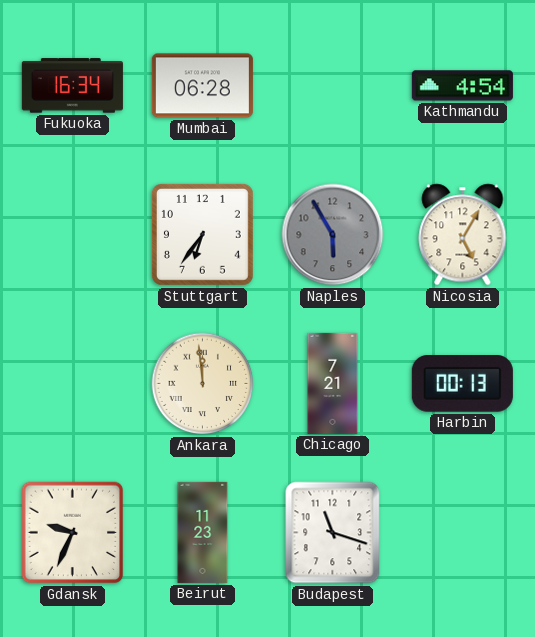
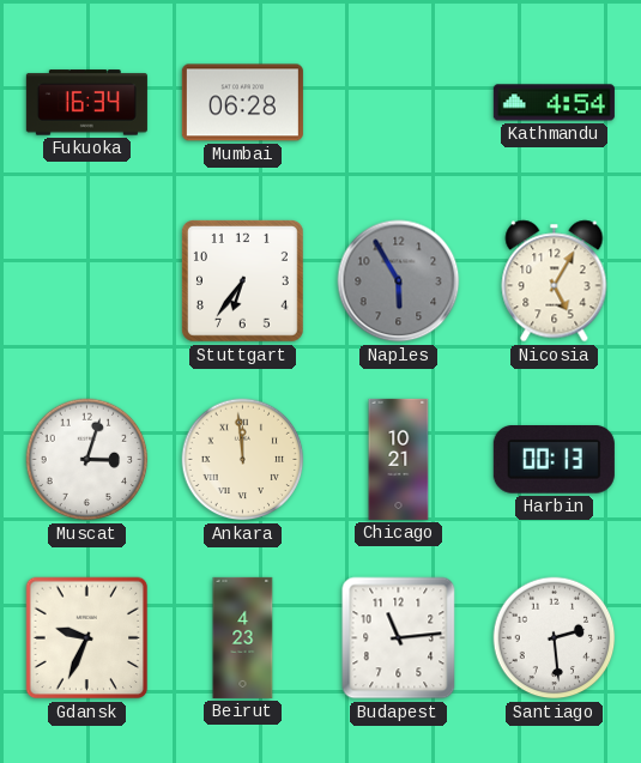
Muscat: none -> 3:03 (87, 460)
Chicago: 7:21 -> 10:21 (399, 459)
Beirut: 11:23 -> 4:23 (243, 637)
Budapest: 11:18 -> 11:14 (399, 638)
Santiago: none -> 2:29 (555, 638)
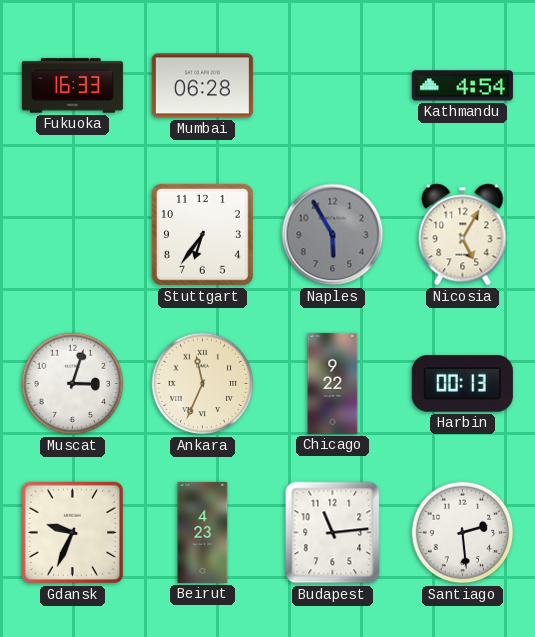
Fukuoka: 16:34 -> 16:33 (72, 86)
Ankara: 11:59 -> 11:34 (203, 384)
Chicago: 10:21 -> 9:22 (333, 383)
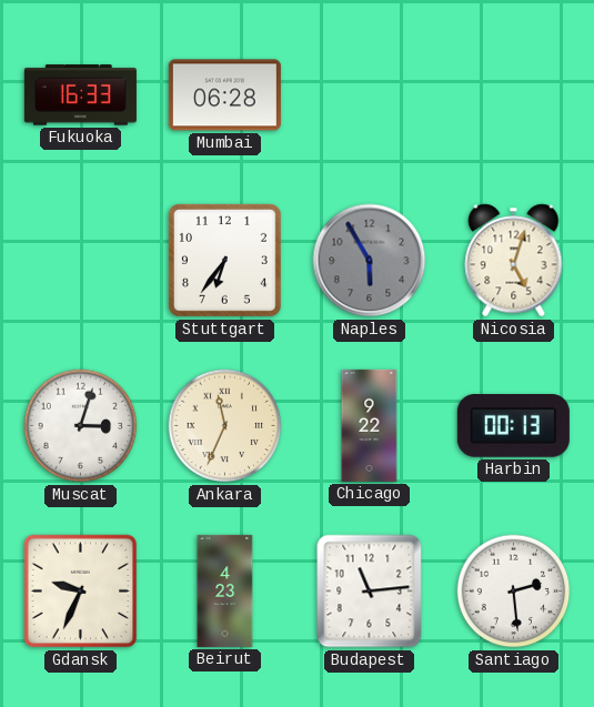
Kathmandu: 4:54 -> none (462, 86)
Nicosia: 5:05 -> 5:03 (514, 261)
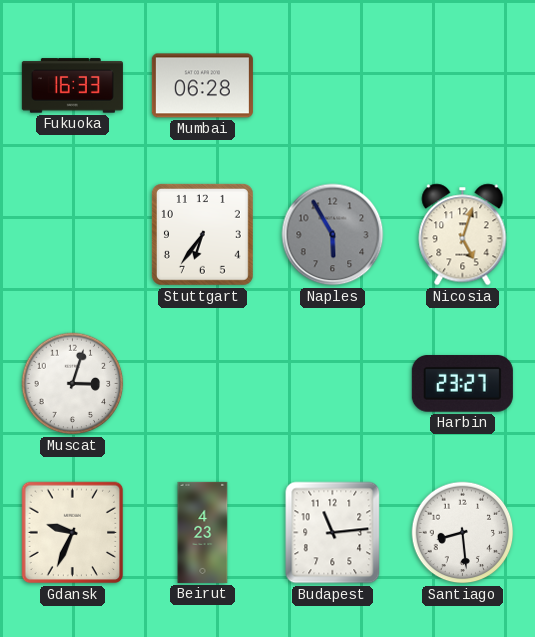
Ankara: 11:34 -> none (225, 426)
Chicago: 9:22 -> none (370, 425)
Harbin: 00:13 -> 23:27 (462, 384)
Santiago: 2:29 -> 8:29 (463, 533)
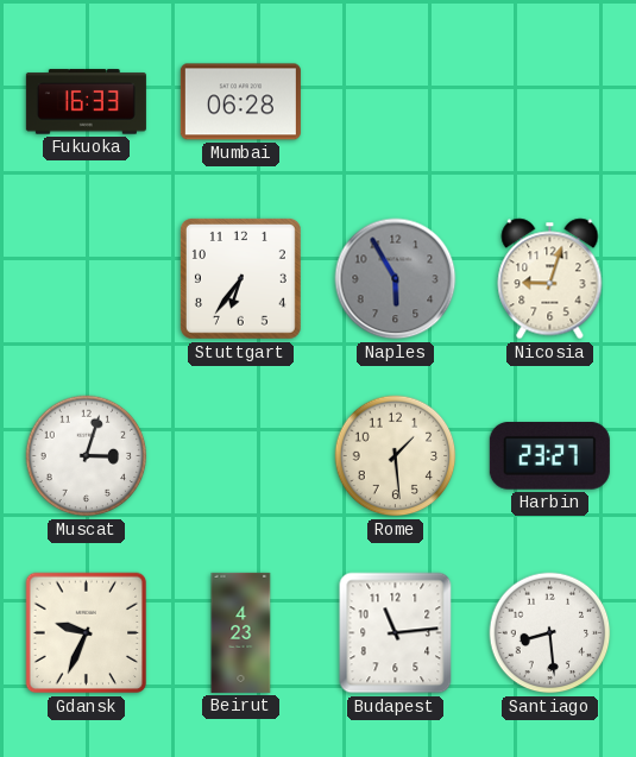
Nicosia: 5:03 -> 9:03 (550, 279)
Rome: none -> 1:29 (396, 456)
